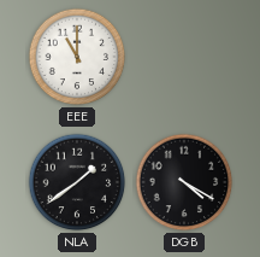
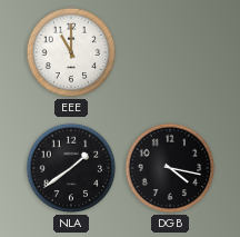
DGB: 4:20 -> 4:17 (170, 168)
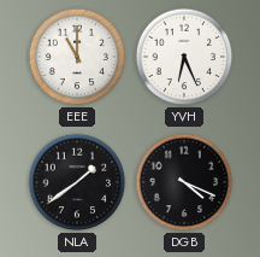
YVH: none -> 6:26 (184, 57)
DGB: 4:17 -> 4:19 (184, 182)
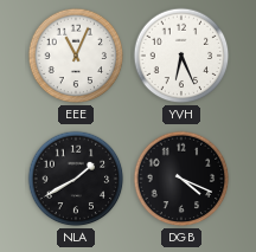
EEE: 11:00 -> 11:04 (76, 56)
NLA: 1:39 -> 1:40 (76, 179)
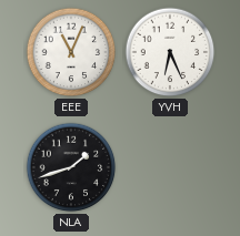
NLA: 1:40 -> 1:42 (71, 167)
DGB: 4:19 -> none (181, 179)
